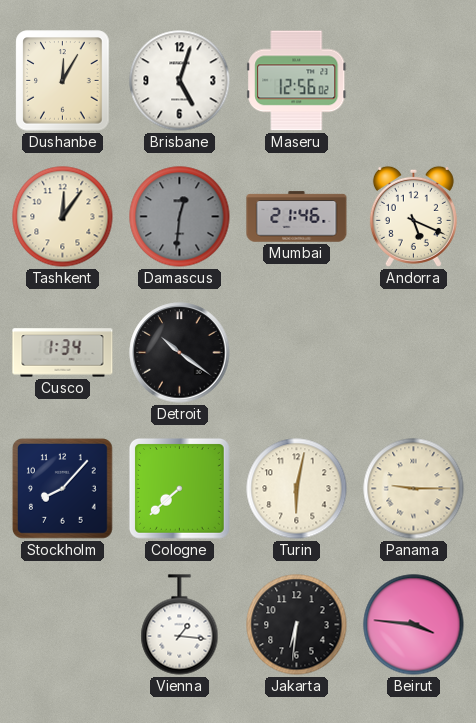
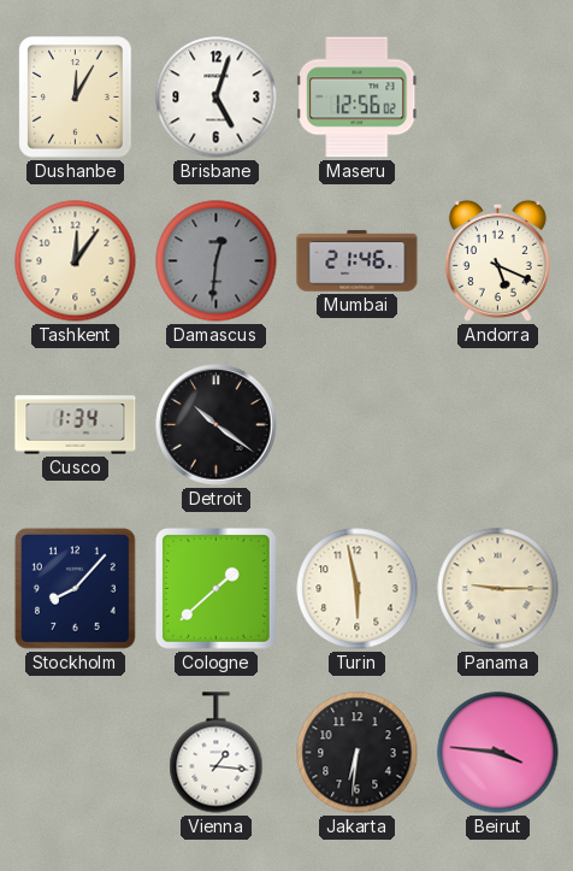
Cologne: 7:38 -> 1:38 (215, 588)
Turin: 6:02 -> 5:58 (358, 589)
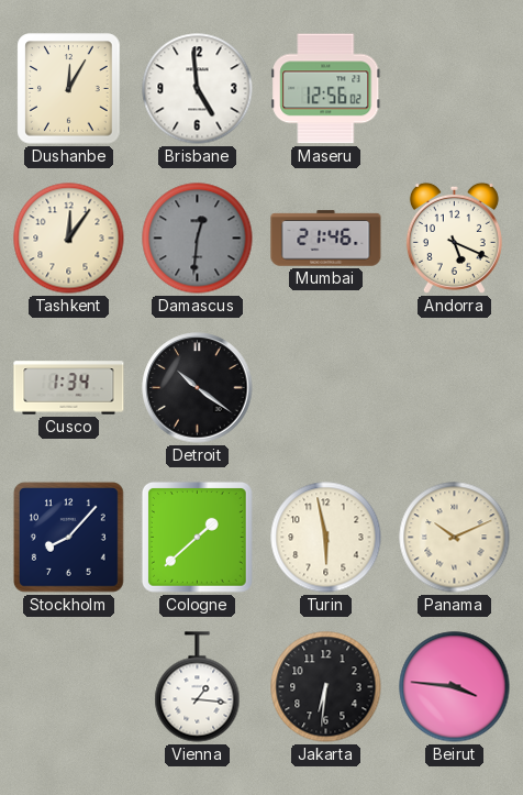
Brisbane: 5:03 -> 4:59 (198, 89)
Panama: 9:15 -> 10:11 (455, 538)
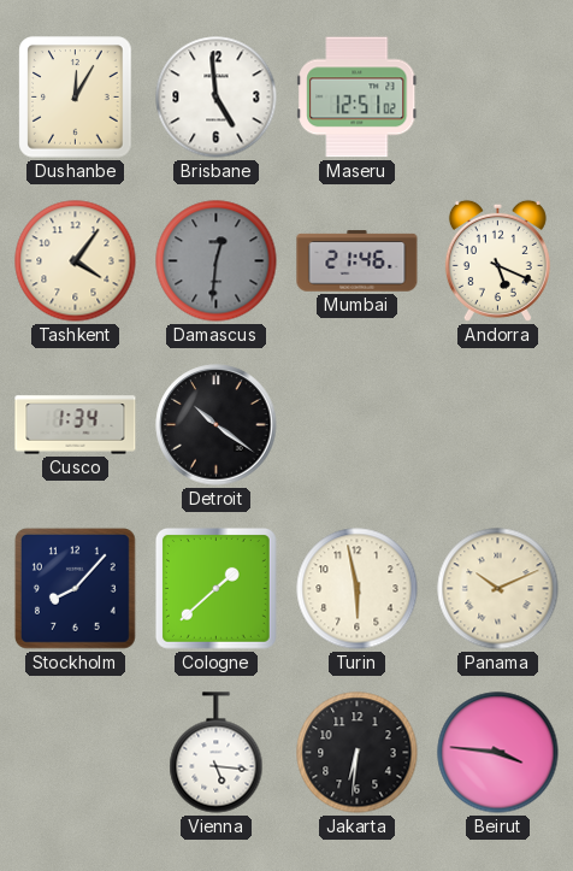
Maseru: 12:56 -> 12:51 (358, 98)
Tashkent: 12:06 -> 4:06 (76, 261)
Vienna: 1:16 -> 5:16 (217, 753)
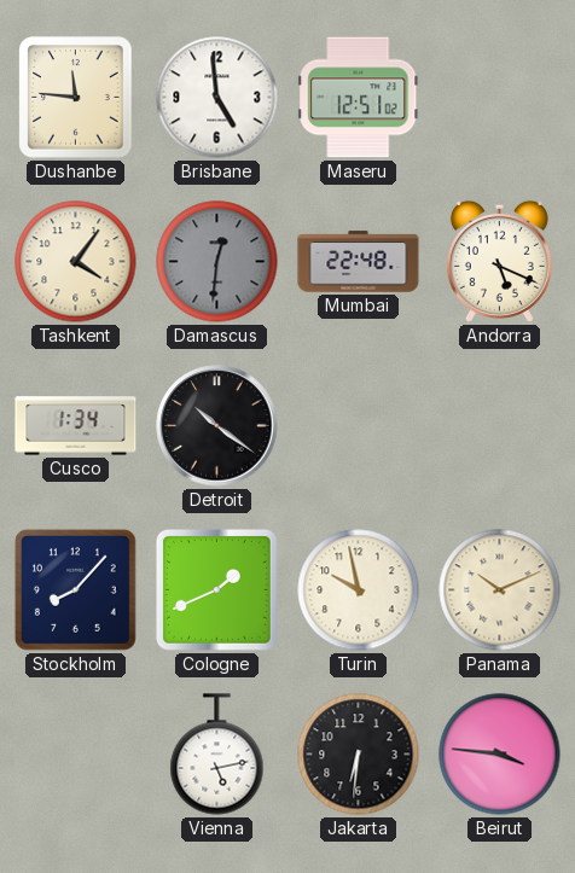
Dushanbe: 12:05 -> 11:46 (76, 98)
Mumbai: 21:46 -> 22:48 (359, 262)
Cologne: 1:38 -> 1:41 (216, 589)
Turin: 5:58 -> 9:58 (359, 590)
Vienna: 5:16 -> 5:13 (217, 755)
